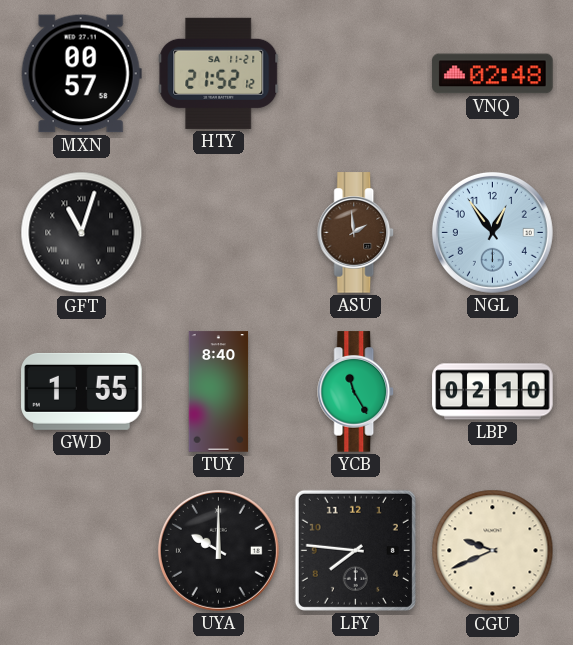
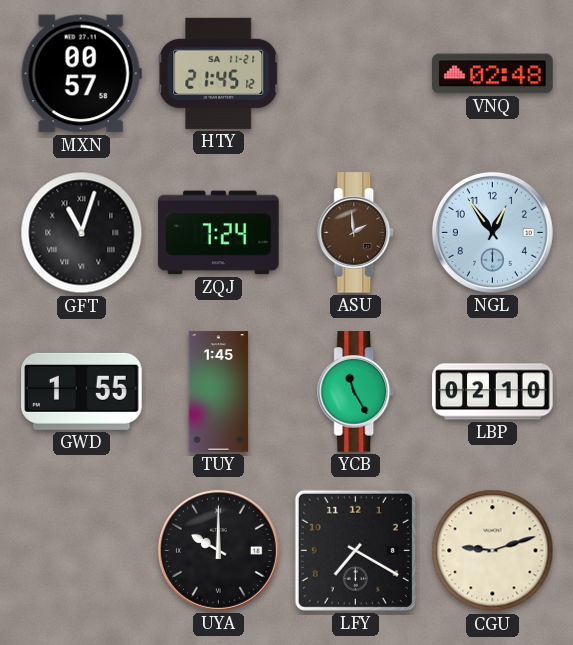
HTY: 21:52 -> 21:45 (219, 73)
ZQJ: none -> 7:24 (219, 233)
TUY: 8:40 -> 1:45 (219, 392)
LFY: 7:46 -> 7:20 (355, 550)
CGU: 9:41 -> 9:12 (493, 551)
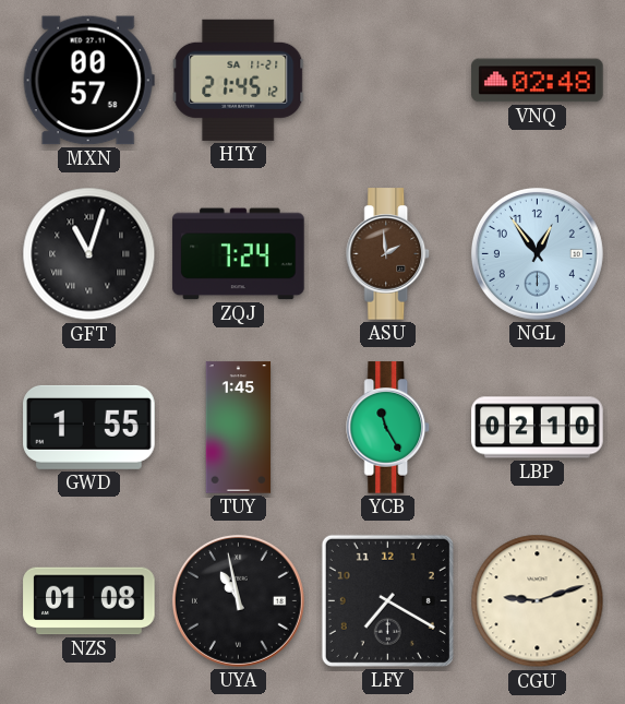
NZS: none -> 01:08 (89, 601)
UYA: 10:00 -> 10:58 (238, 600)
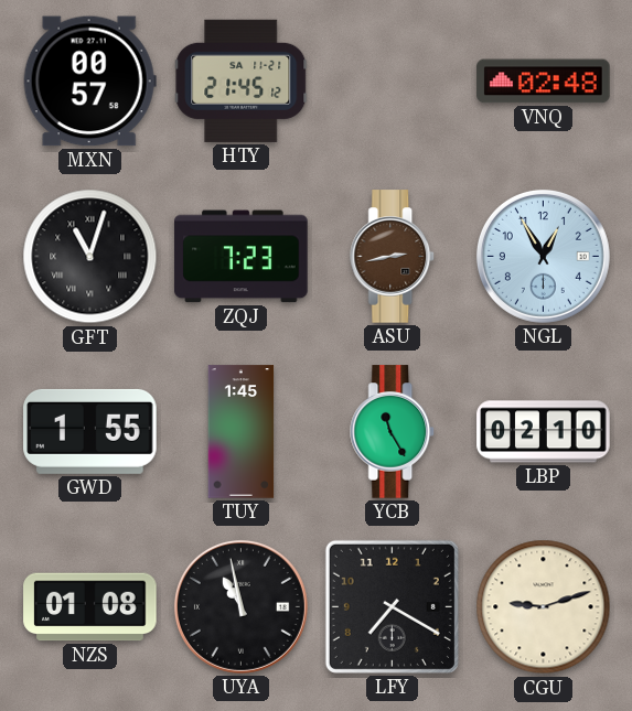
ZQJ: 7:24 -> 7:23 (242, 257)
ASU: 1:59 -> 2:43 (393, 257)
NGL: 12:54 -> 12:55 (543, 256)
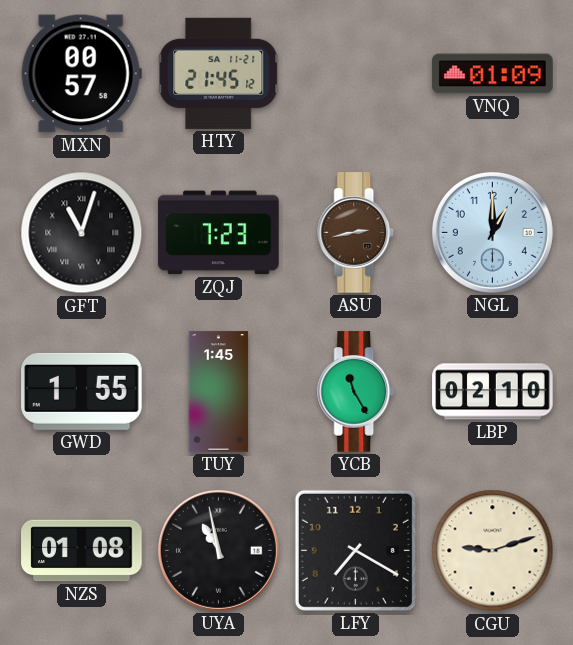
VNQ: 02:48 -> 01:09 (493, 74)
NGL: 12:55 -> 1:00 (492, 232)
